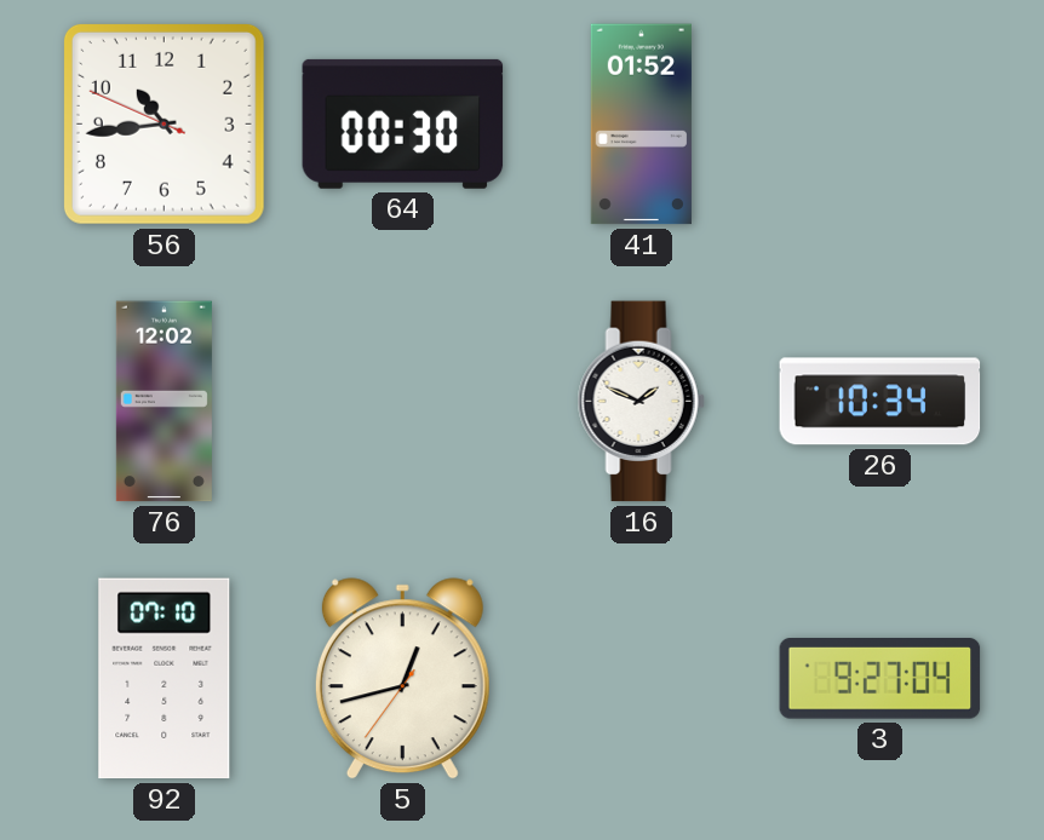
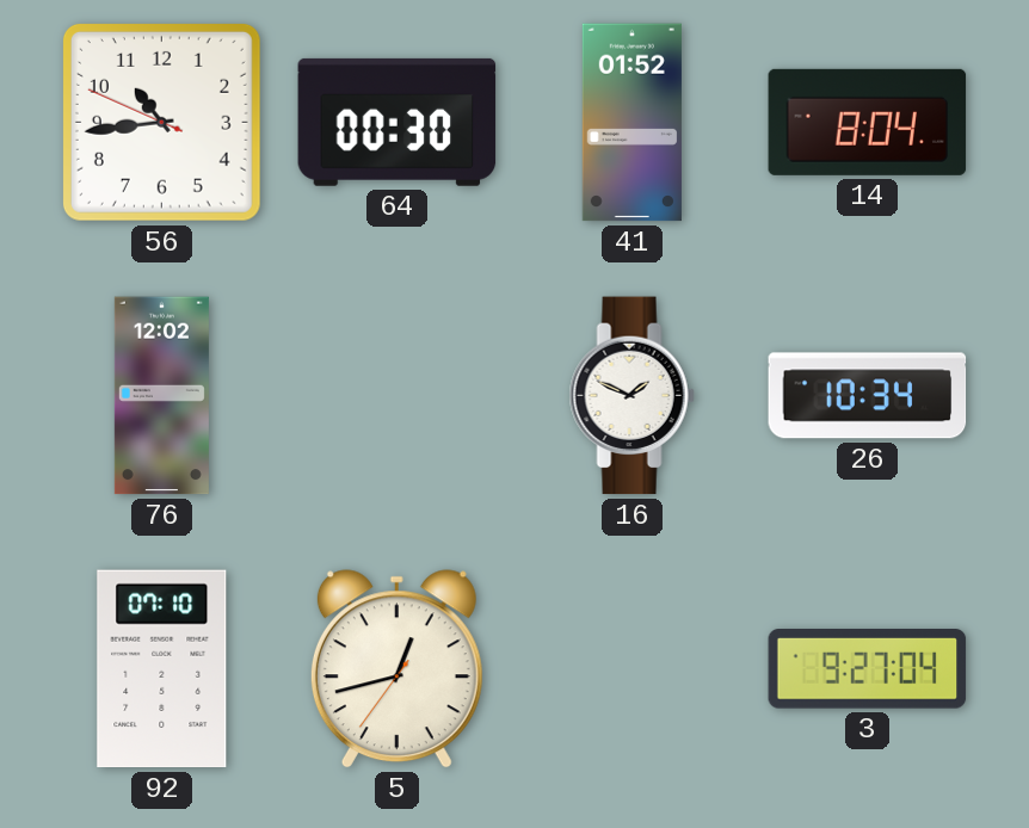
14: none -> 8:04 (868, 122)
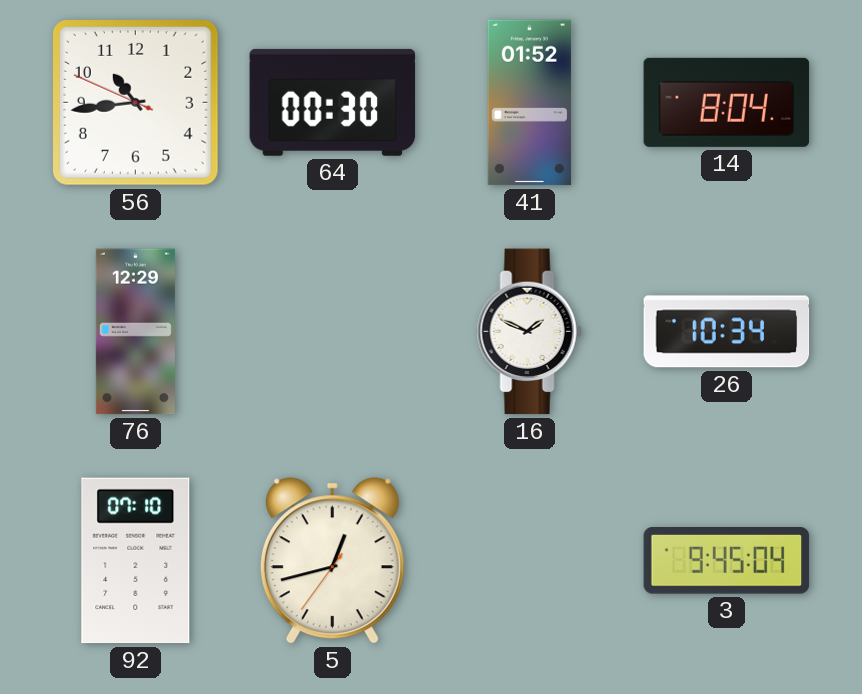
76: 12:02 -> 12:29 (135, 332)
3: 9:27 -> 9:45 (727, 561)
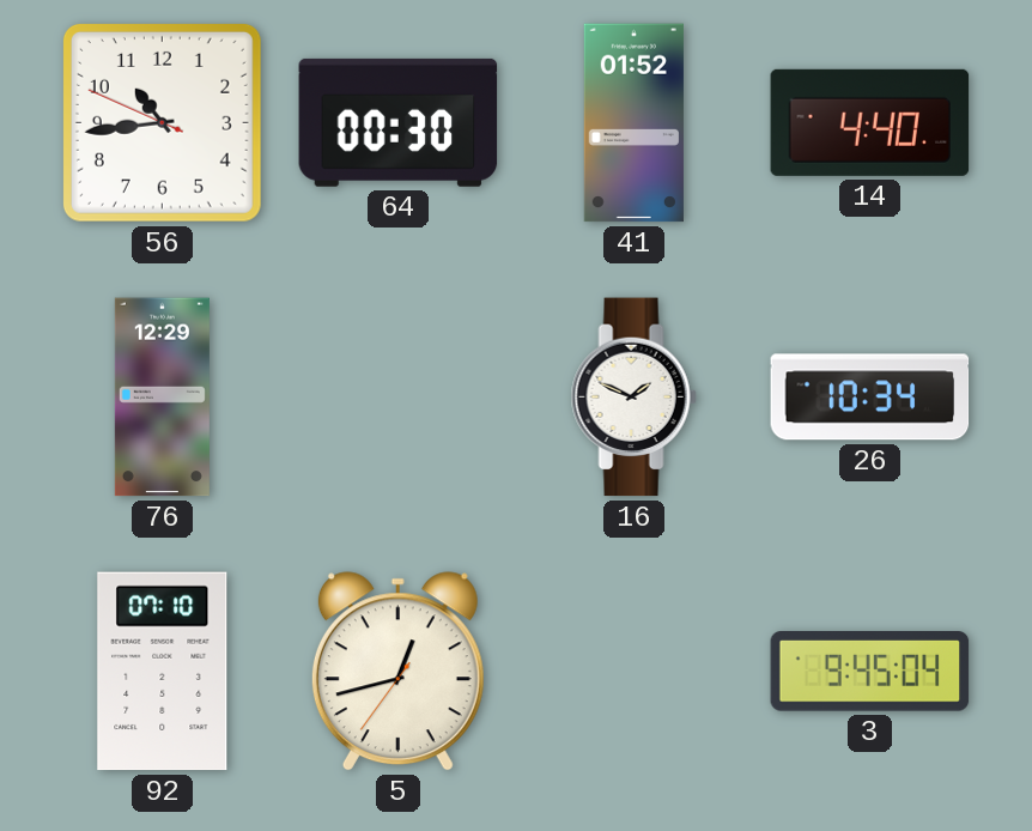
14: 8:04 -> 4:40 (870, 122)
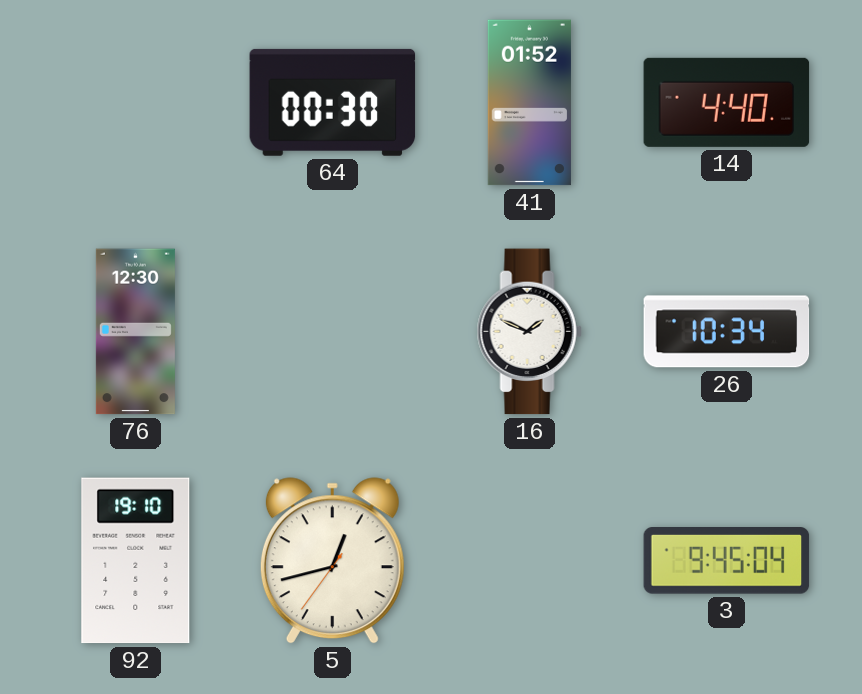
56: 10:43 -> none (162, 122)
76: 12:29 -> 12:30 (135, 332)
92: 07:10 -> 19:10 (136, 561)
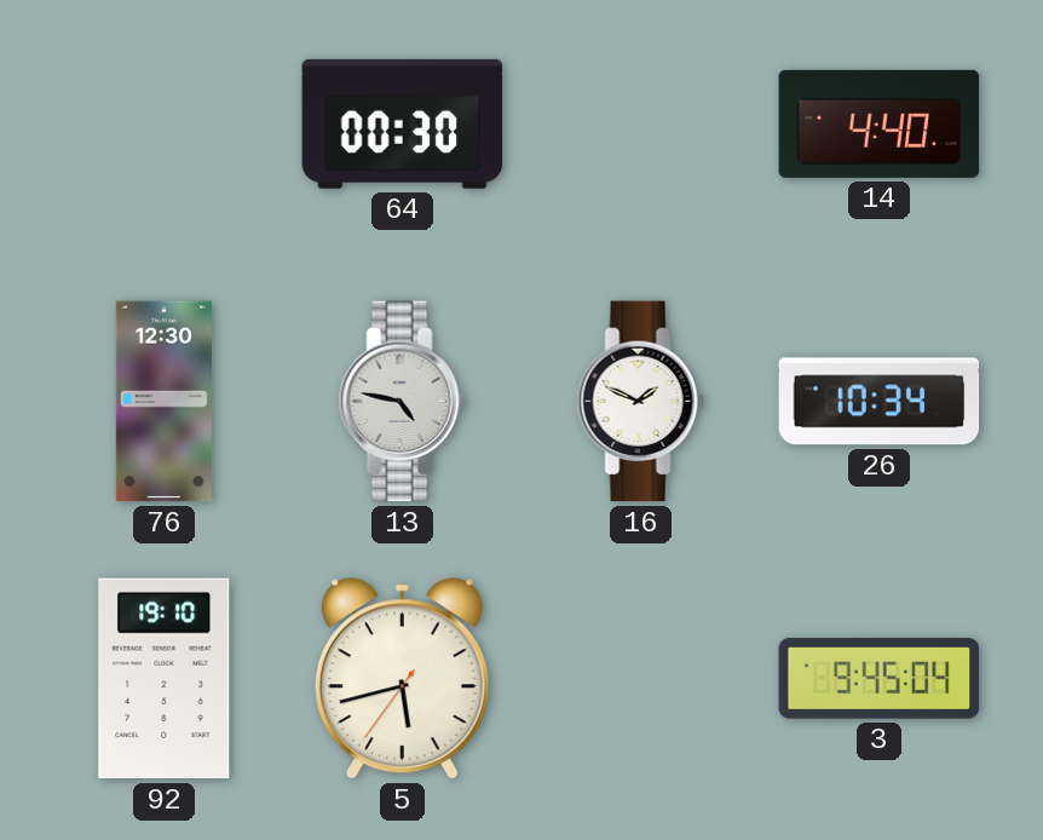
41: 01:52 -> none (529, 103)
13: none -> 4:47 (402, 402)
5: 12:42 -> 5:42 (402, 679)
